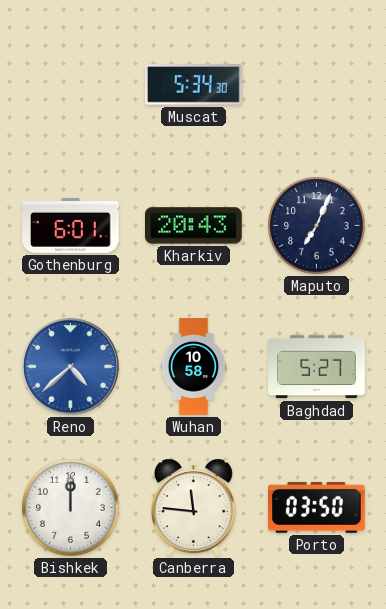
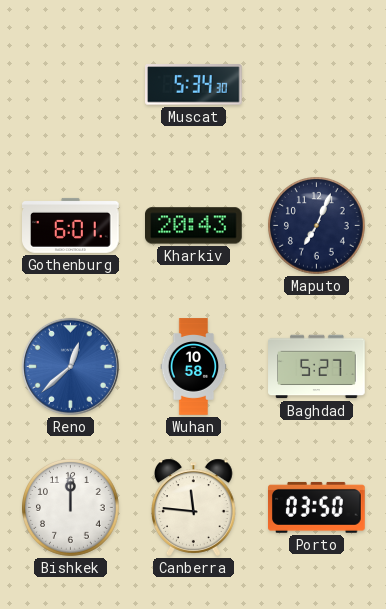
Reno: 4:38 -> 12:38 (70, 366)
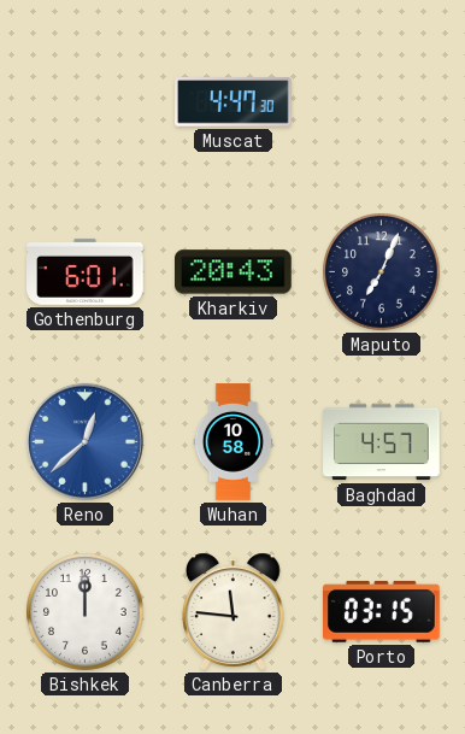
Muscat: 5:34 -> 4:47 (234, 102)
Baghdad: 5:27 -> 4:57 (382, 442)
Porto: 03:50 -> 03:15 (382, 611)
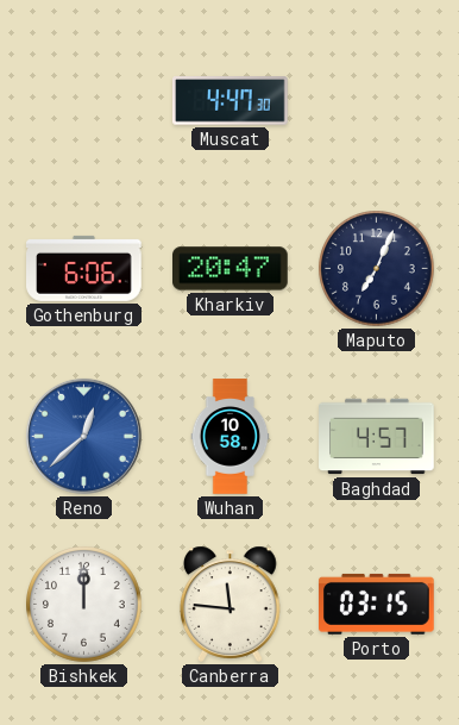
Gothenburg: 6:01 -> 6:06 (84, 268)
Kharkiv: 20:43 -> 20:47 (231, 269)
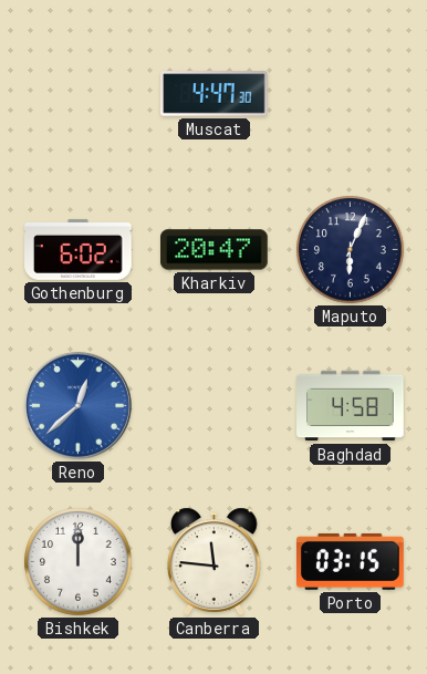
Gothenburg: 6:06 -> 6:02 (79, 249)
Maputo: 7:04 -> 6:04 (351, 250)
Wuhan: 10:58 -> none (231, 437)
Baghdad: 4:57 -> 4:58 (351, 406)
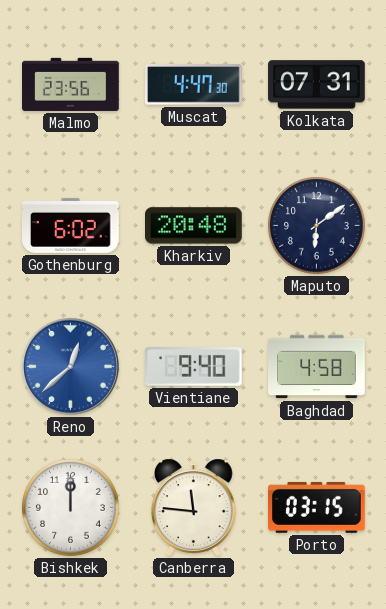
Malmo: none -> 23:56 (71, 84)
Kolkata: none -> 07:31 (317, 85)
Kharkiv: 20:47 -> 20:48 (194, 226)
Maputo: 6:04 -> 6:09 (317, 226)
Vientiane: none -> 9:40 (194, 367)
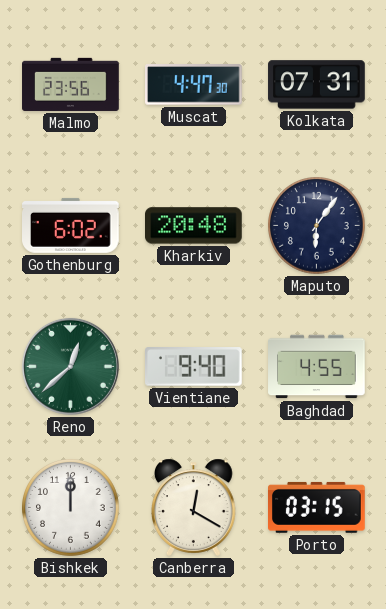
Maputo: 6:09 -> 6:06 (317, 226)
Reno dial: blue -> green (70, 366)
Baghdad: 4:58 -> 4:55 (317, 367)
Canberra: 11:46 -> 12:20 (193, 507)
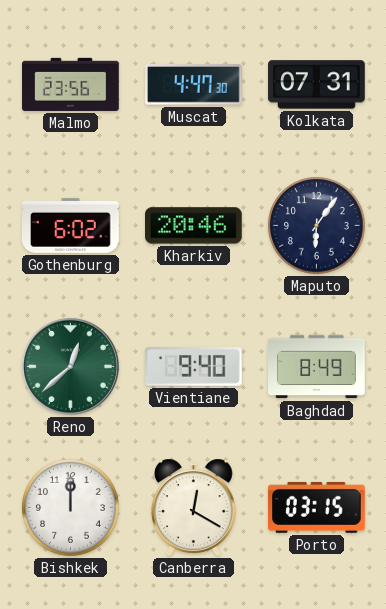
Kharkiv: 20:48 -> 20:46 (194, 226)
Baghdad: 4:55 -> 8:49 (317, 367)
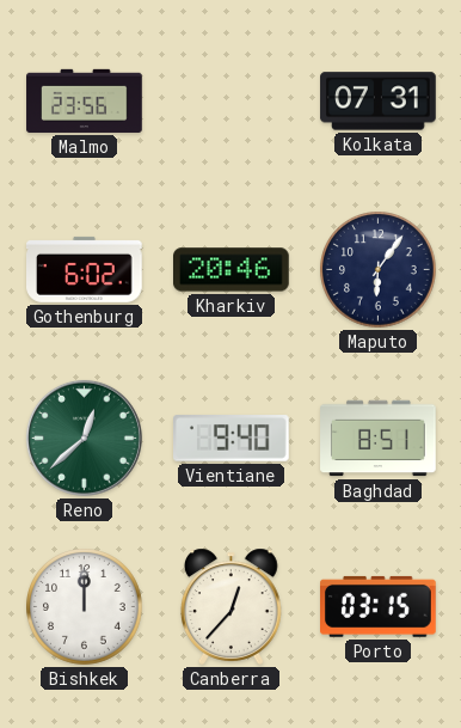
Muscat: 4:47 -> none (194, 85)
Baghdad: 8:49 -> 8:51 (379, 439)
Canberra: 12:20 -> 12:37 (230, 606)
